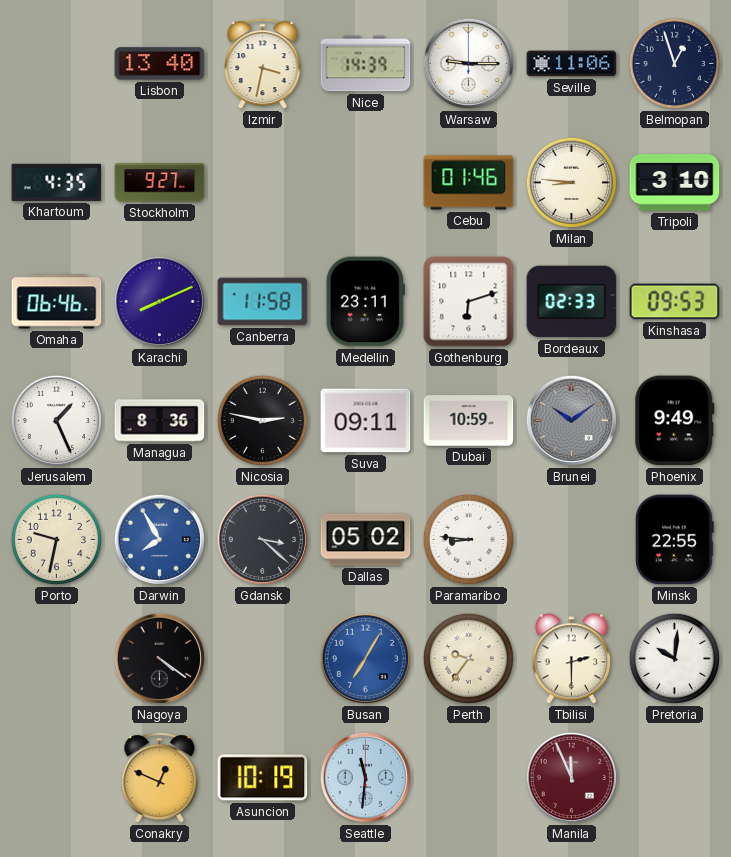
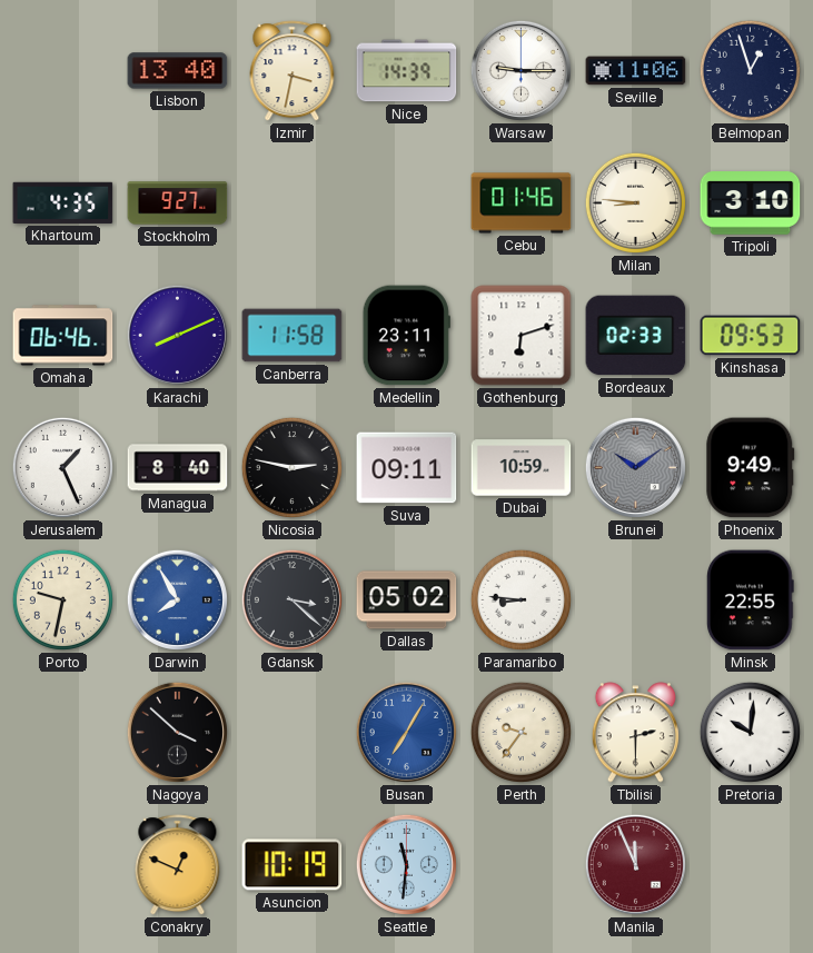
Managua: 8:36 -> 8:40 (178, 468)
Nagoya: 4:21 -> 3:52 (177, 732)
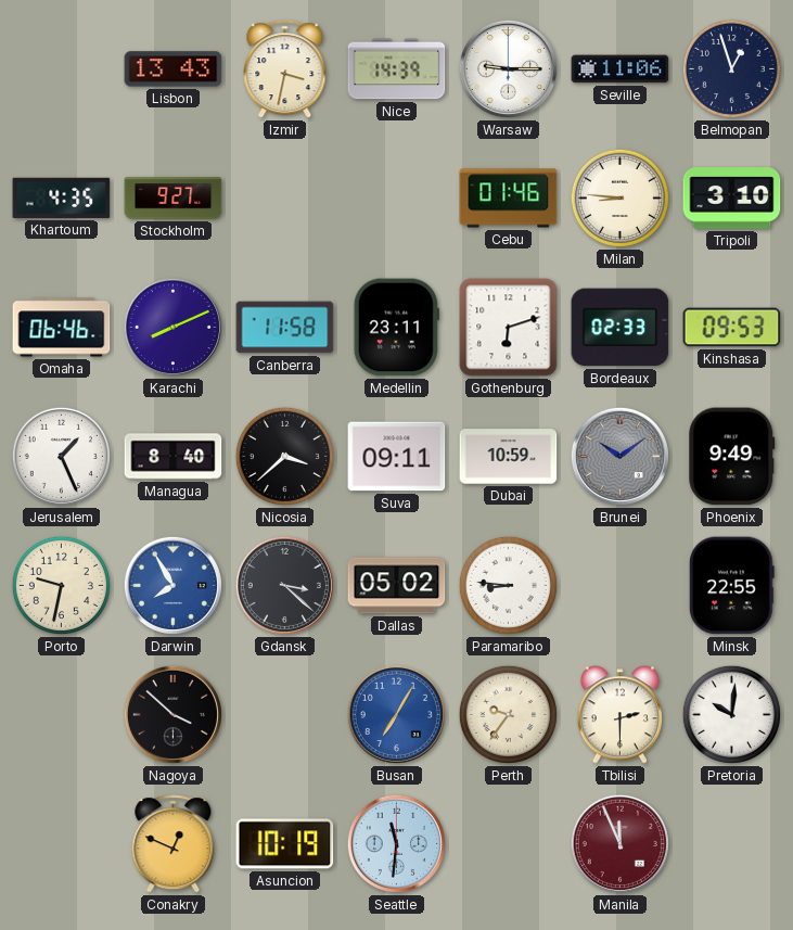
Lisbon: 13:40 -> 13:43 (174, 69)
Nicosia: 2:47 -> 3:38 (284, 456)
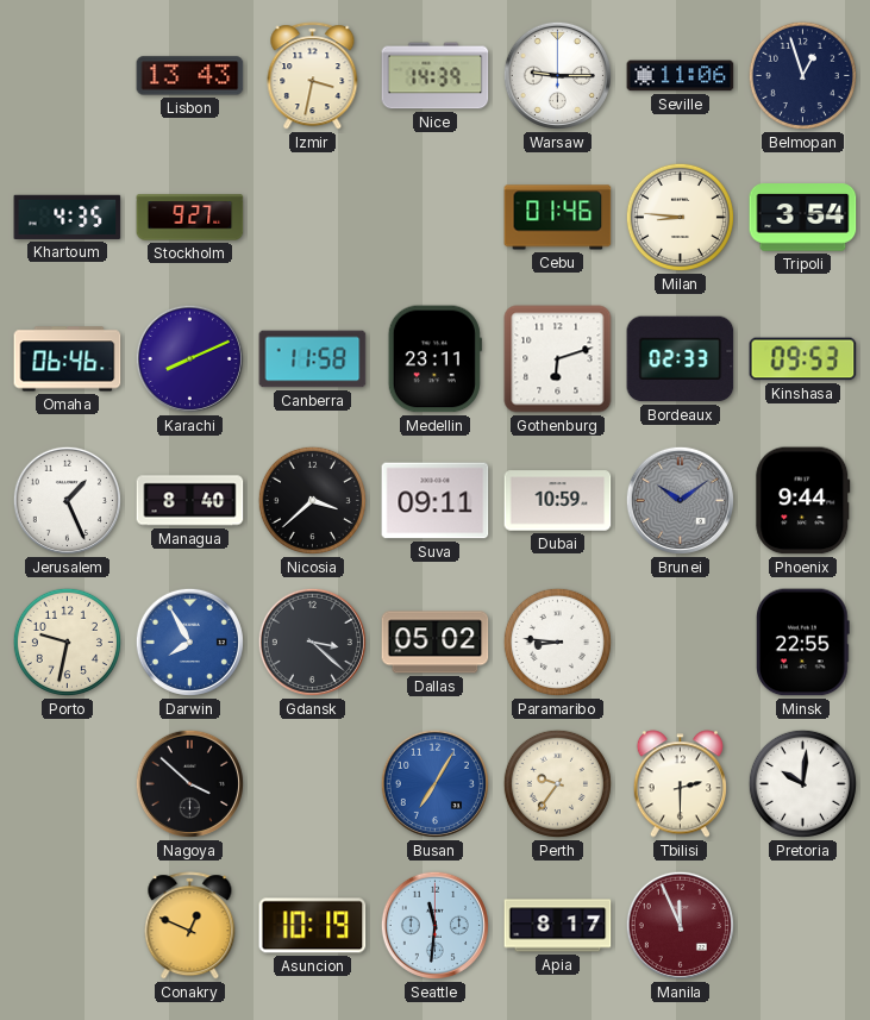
Tripoli: 3:10 -> 3:54 (803, 218)
Phoenix: 9:49 -> 9:44 (803, 501)
Apia: none -> 8:17 (558, 926)
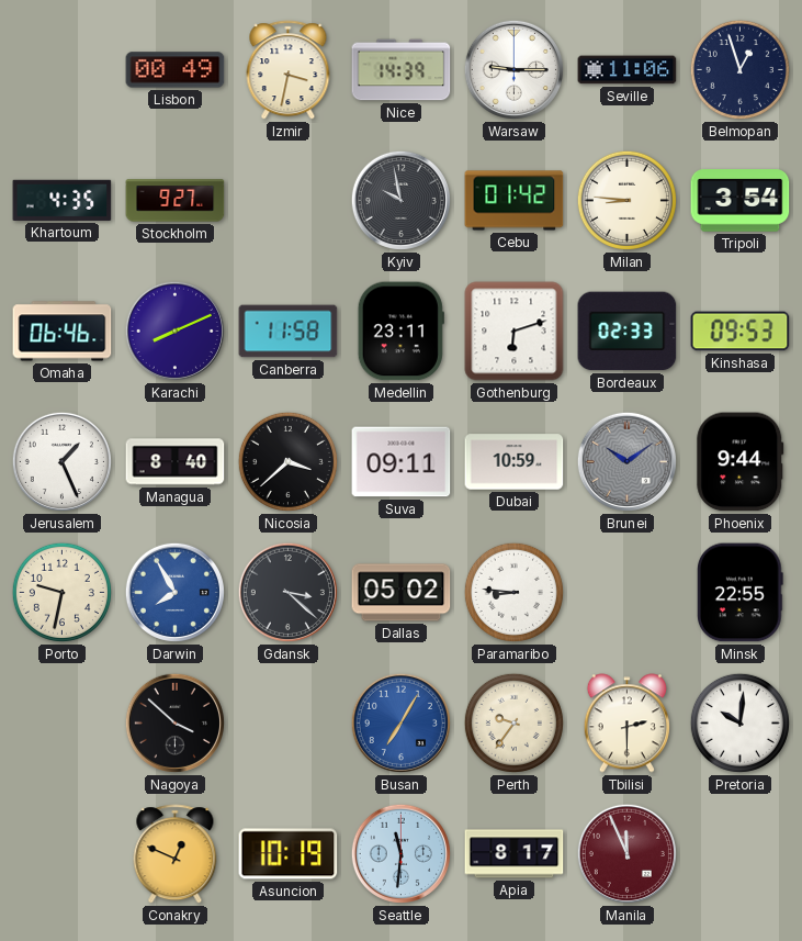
Lisbon: 13:43 -> 00:49 (176, 70)
Kyiv: none -> 9:58 (400, 200)
Cebu: 01:46 -> 01:42 (515, 201)
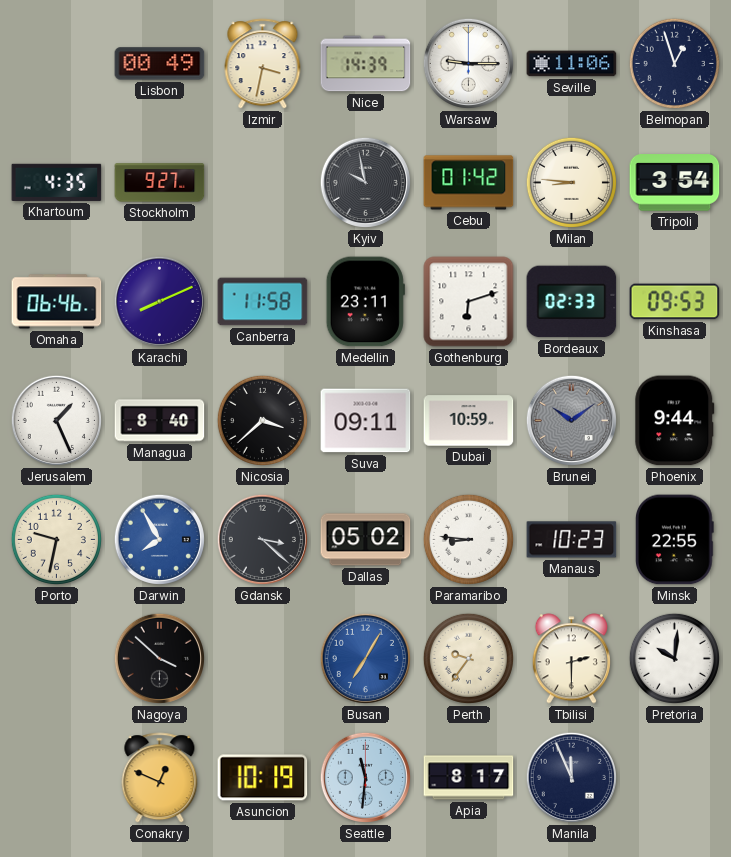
Manaus: none -> 10:23 (572, 540)
Manila dial: burgundy -> navy (571, 777)
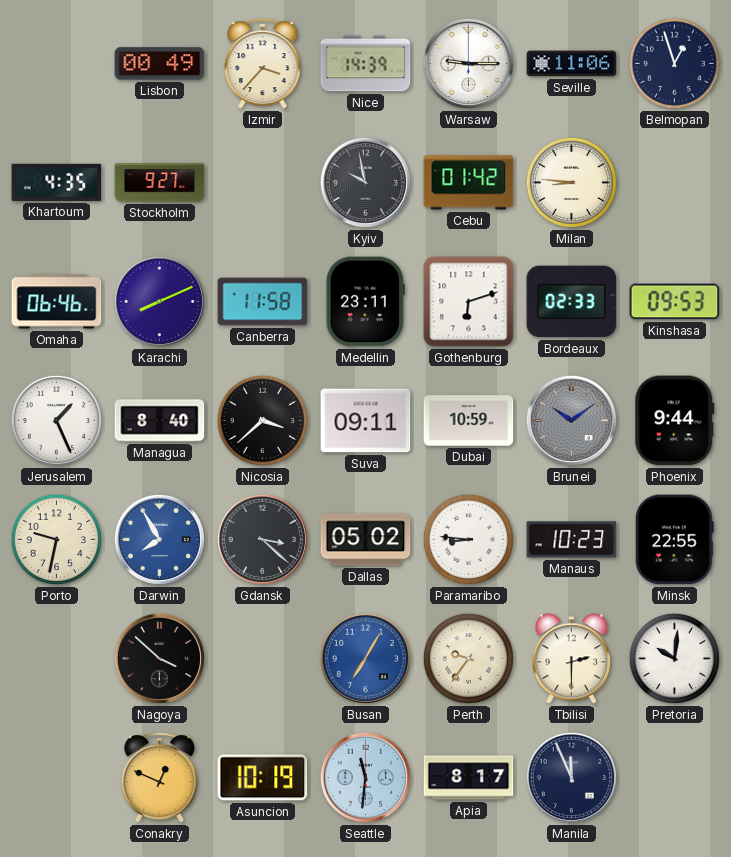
Izmir: 3:32 -> 3:37 (263, 64)
Tripoli: 3:54 -> none (675, 183)
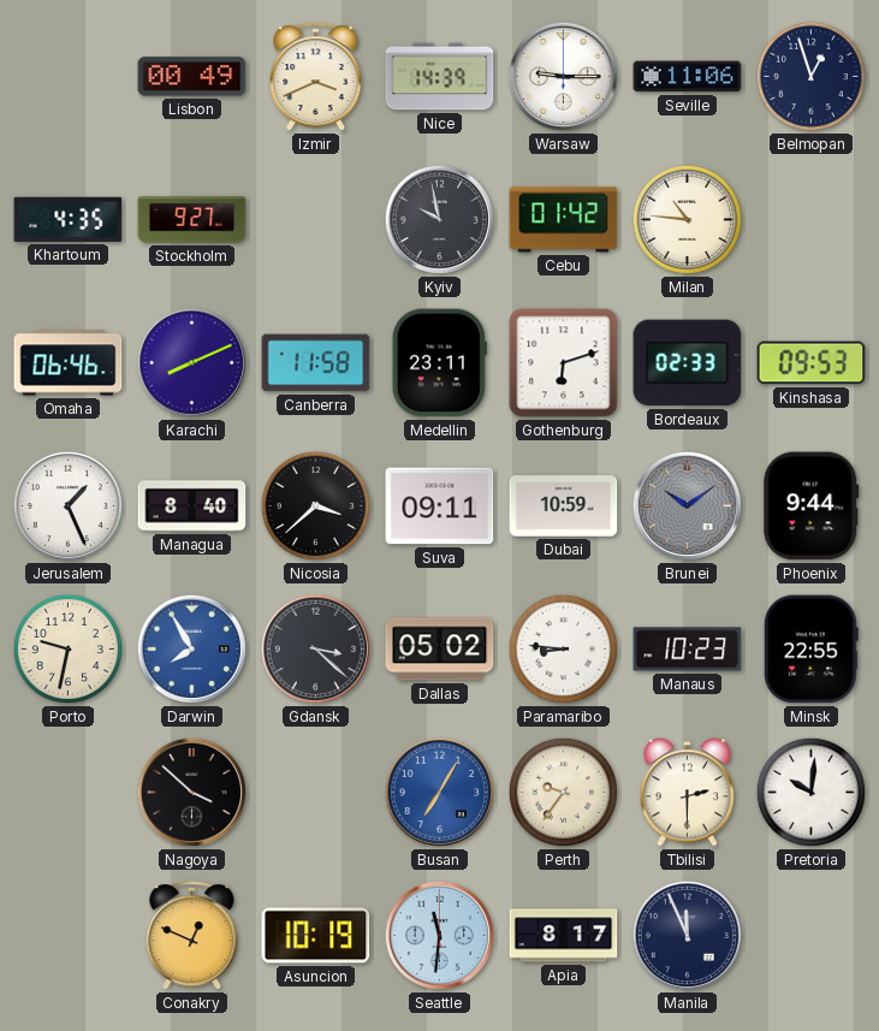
Izmir: 3:37 -> 3:41 (316, 77)
Milan: 8:46 -> 10:46 (687, 219)
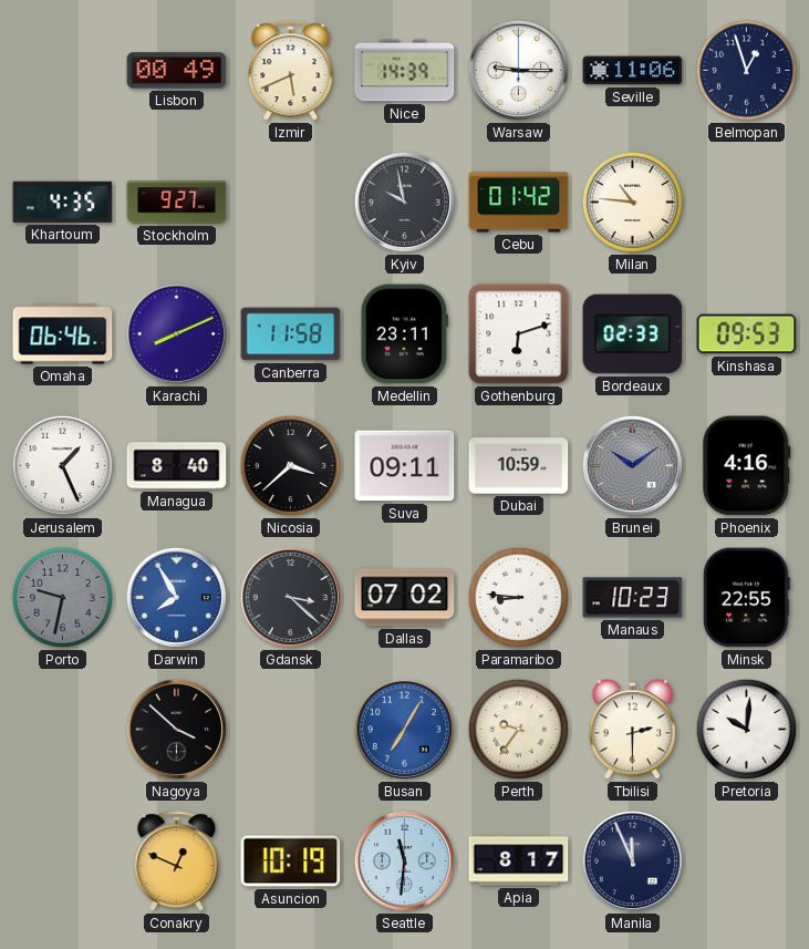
Izmir: 3:41 -> 5:41 (291, 71)
Phoenix: 9:44 -> 4:16 (747, 466)
Porto dial: cream -> grey (62, 597)
Dallas: 05:02 -> 07:02 (405, 598)
